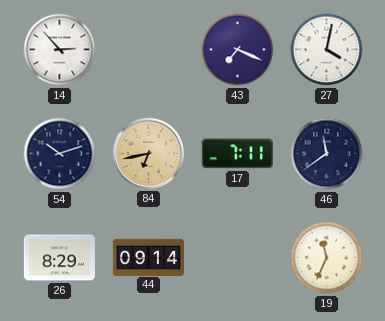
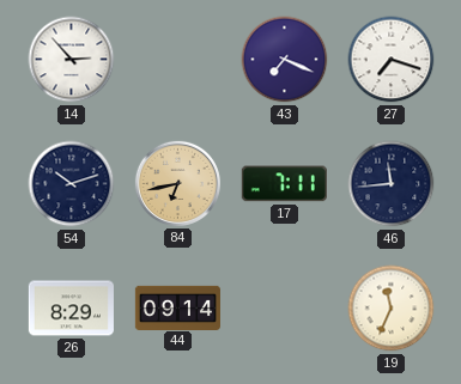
27: 4:02 -> 7:18 (392, 60)
46: 11:39 -> 11:44 (392, 184)
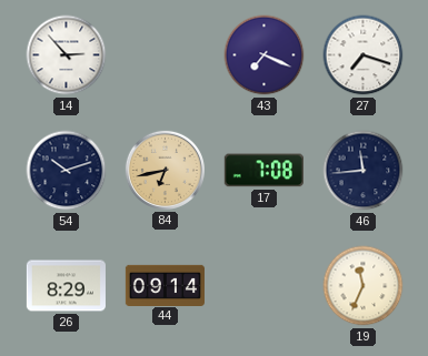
17: 7:11 -> 7:08 (263, 171)
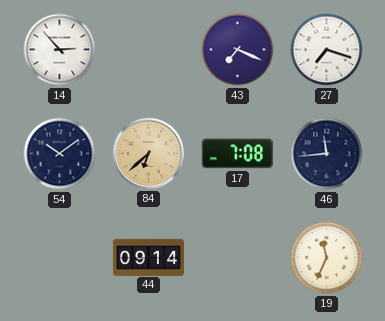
54: 10:12 -> 10:09 (60, 154)
84: 6:43 -> 6:38 (148, 153)
26: 8:29 -> none (66, 286)
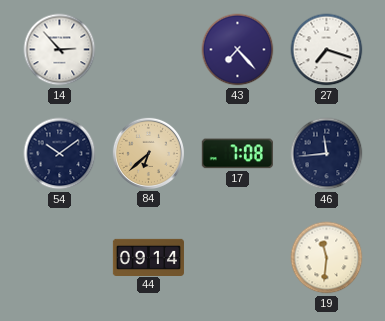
43: 7:19 -> 7:23 (238, 50)
19: 11:34 -> 11:31 (327, 258)
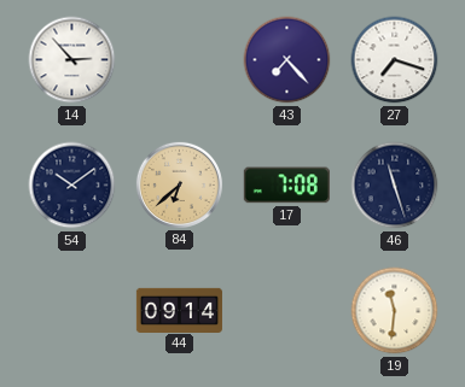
46: 11:44 -> 11:27 (395, 186)
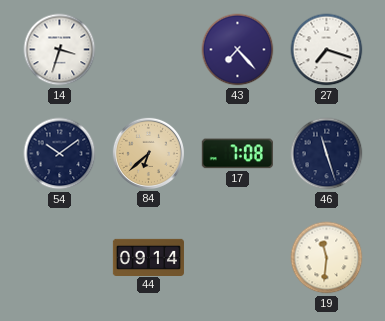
14: 2:53 -> 3:33 (60, 50)
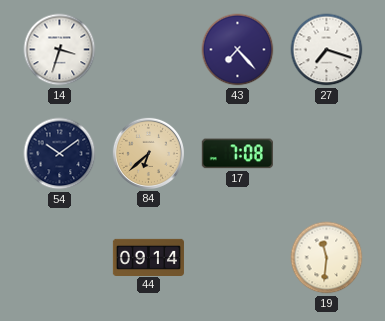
46: 11:27 -> none (327, 154)
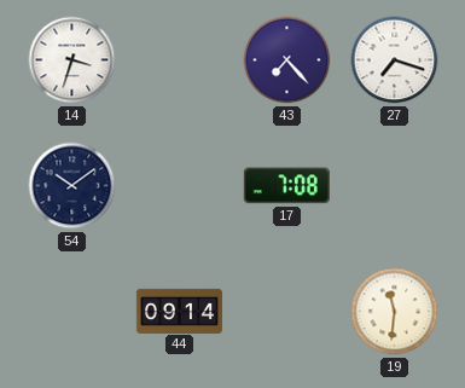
84: 6:38 -> none (148, 153)
